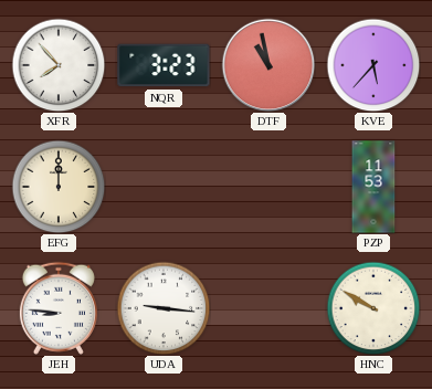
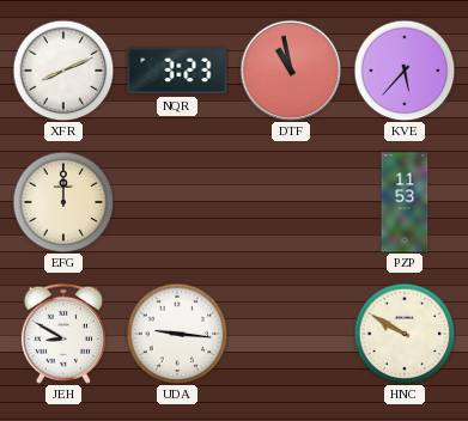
XFR: 7:53 -> 8:11 (63, 71)
JEH: 8:46 -> 8:50 (63, 334)
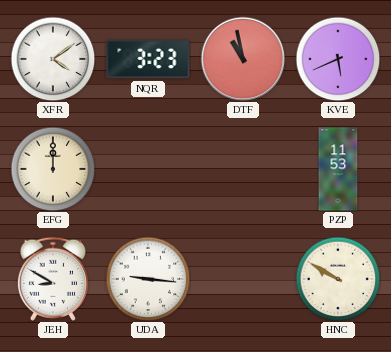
XFR: 8:11 -> 4:09 (53, 59)
KVE: 5:37 -> 5:41 (338, 59)
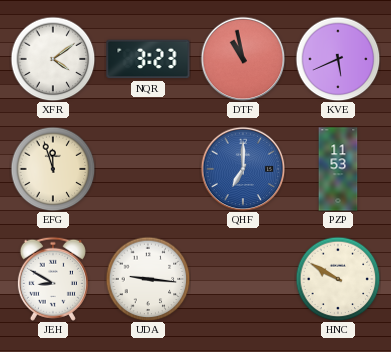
EFG: 12:00 -> 11:57 (53, 169)
QHF: none -> 7:00 (243, 169)
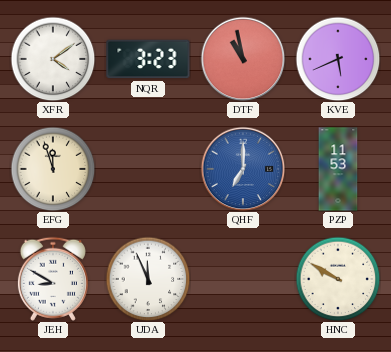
UDA: 9:16 -> 11:56 (148, 279)
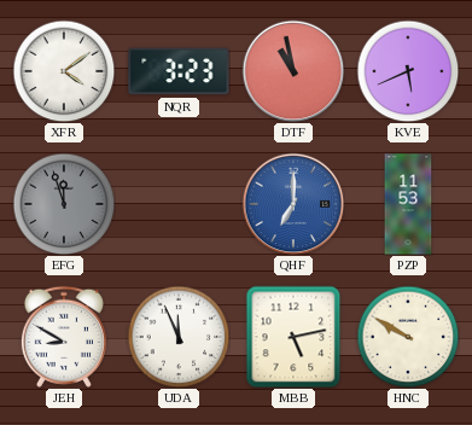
EFG dial: cream -> grey (64, 204)
MBB: none -> 5:13 (293, 337)
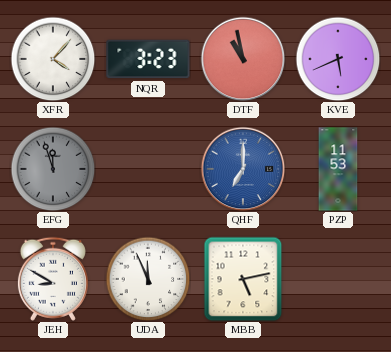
XFR: 4:09 -> 4:07 (53, 59)
HNC: 9:50 -> none (408, 337)
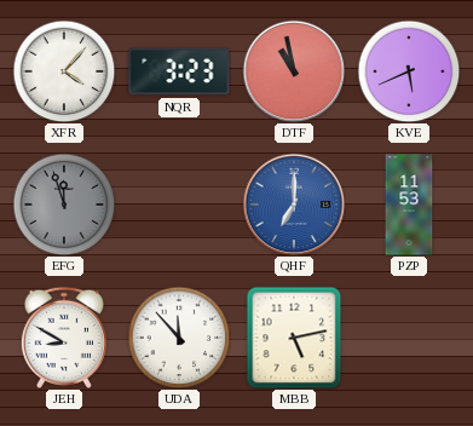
UDA: 11:56 -> 11:53 (179, 338)
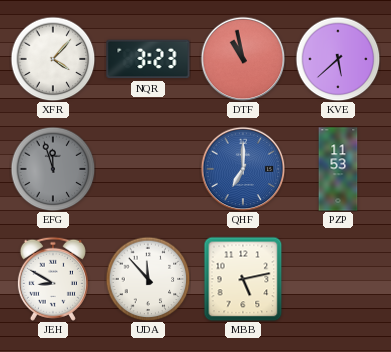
KVE: 5:41 -> 5:38 (338, 59)
